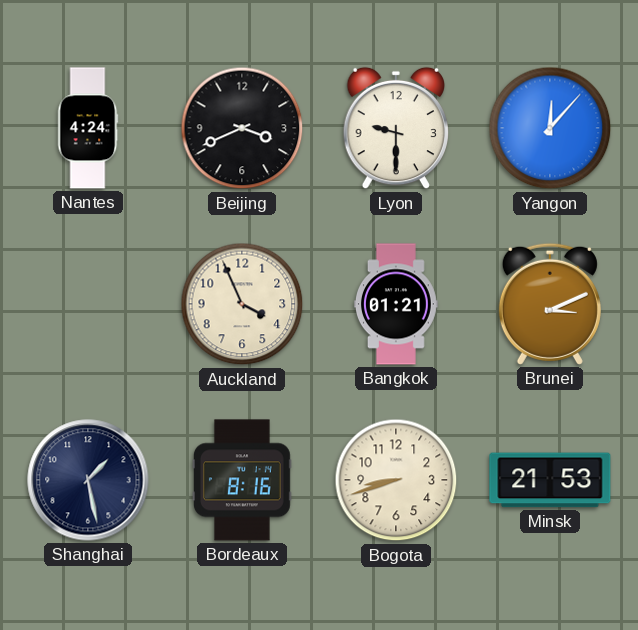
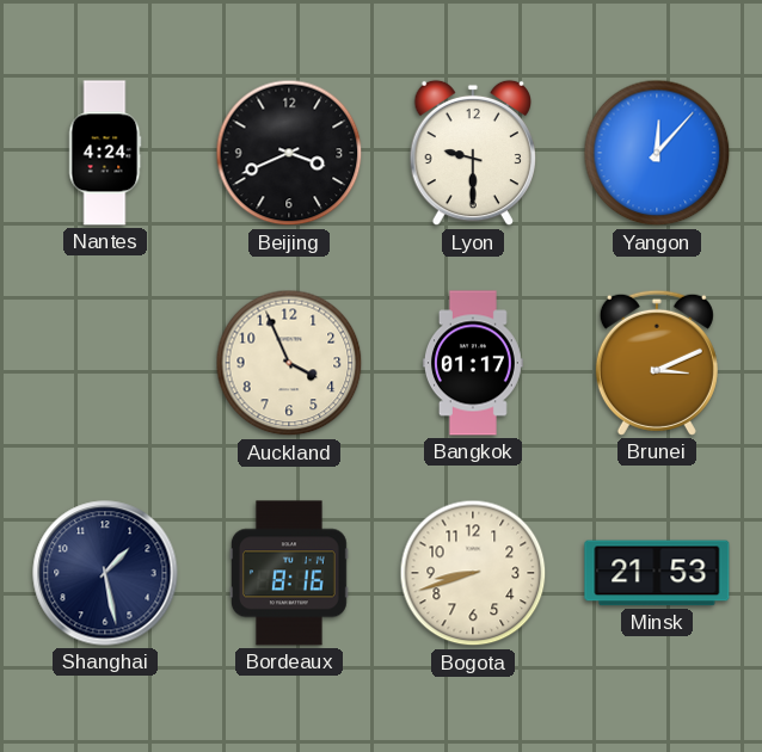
Bangkok: 01:21 -> 01:17 (473, 363)
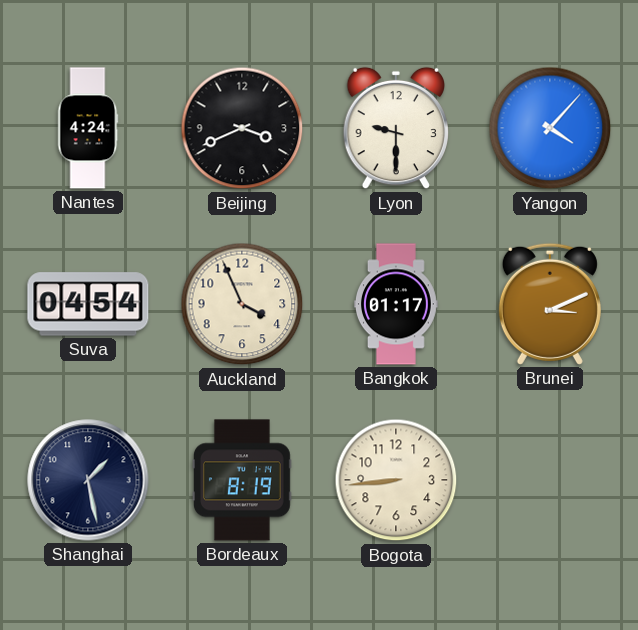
Yangon: 12:07 -> 4:07 (550, 128)
Suva: none -> 04:54 (88, 304)
Bordeaux: 8:16 -> 8:19 (242, 480)
Bogota: 8:42 -> 8:44 (396, 480)
Minsk: 21:53 -> none (657, 573)
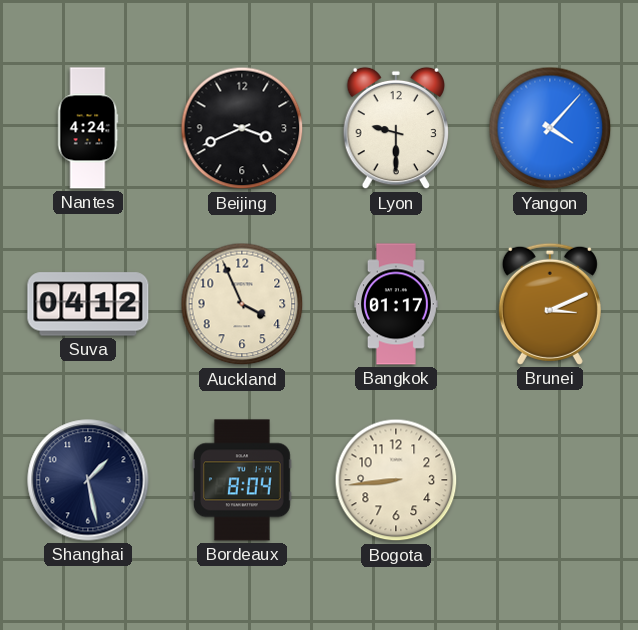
Suva: 04:54 -> 04:12 (88, 304)
Bordeaux: 8:19 -> 8:04 (242, 480)
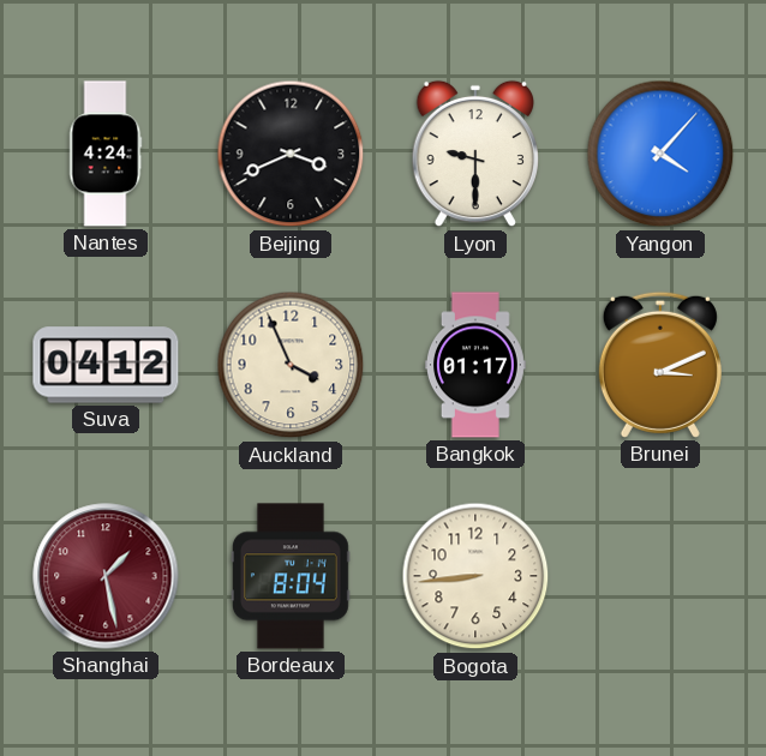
Shanghai dial: navy -> burgundy (106, 576)
